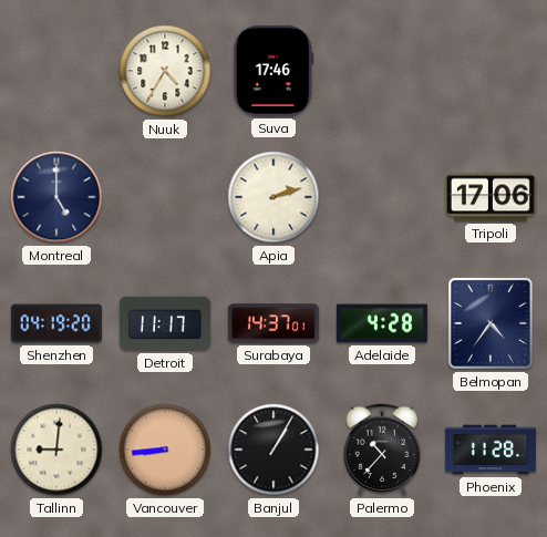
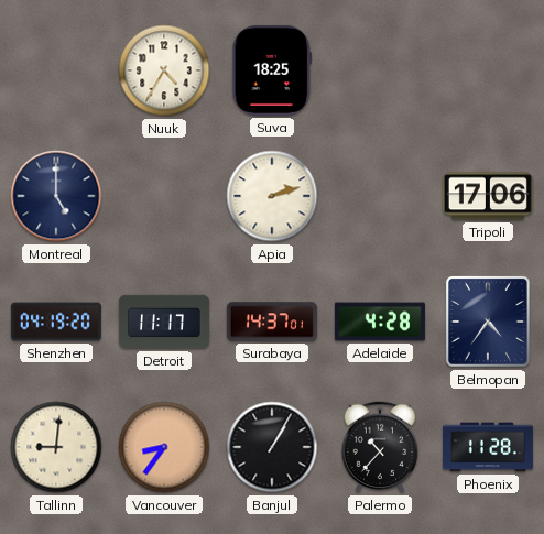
Suva: 17:46 -> 18:25 (271, 70)
Vancouver: 8:44 -> 8:36 (164, 447)
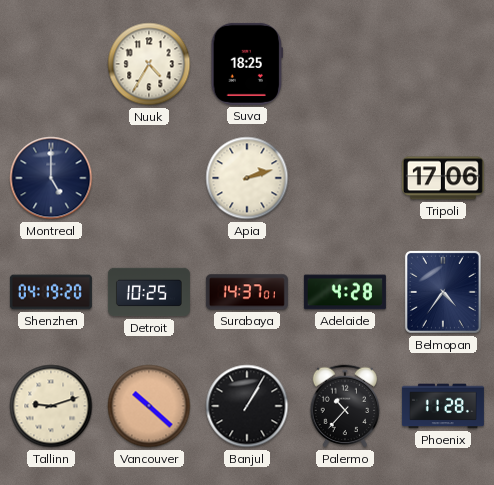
Detroit: 11:17 -> 10:25 (149, 292)
Tallinn: 9:01 -> 9:12 (51, 406)
Vancouver: 8:36 -> 10:22 (149, 406)
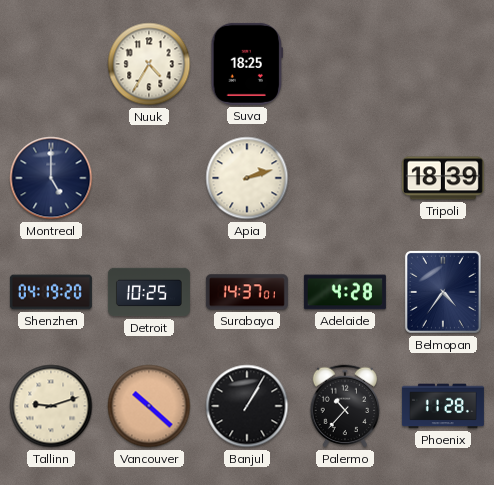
Tripoli: 17:06 -> 18:39 (443, 178)
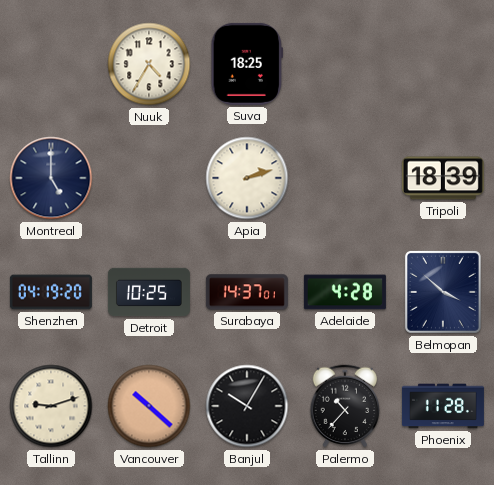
Belmopan: 4:36 -> 3:52 (443, 292)
Banjul: 1:05 -> 10:05 (247, 406)
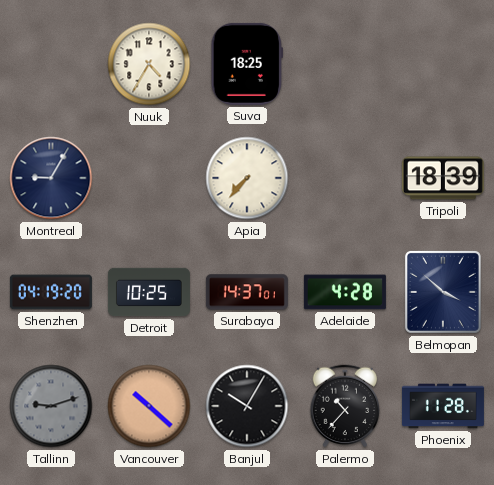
Montreal: 5:00 -> 9:05 (51, 178)
Apia: 2:12 -> 7:37 (247, 178)
Tallinn dial: cream -> grey (51, 406)
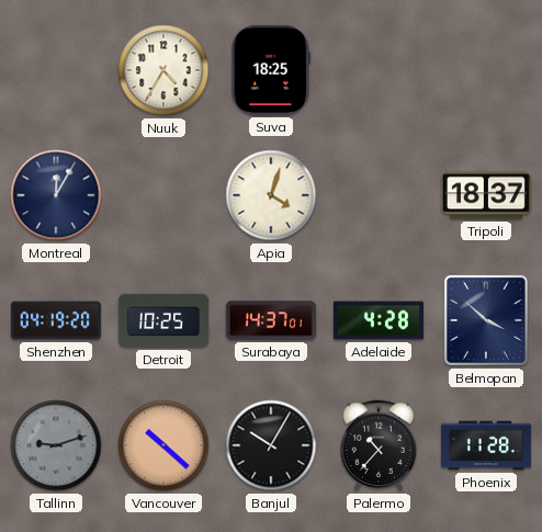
Montreal: 9:05 -> 12:05 (56, 195)
Apia: 7:37 -> 4:03 (271, 195)
Tripoli: 18:39 -> 18:37 (486, 195)
